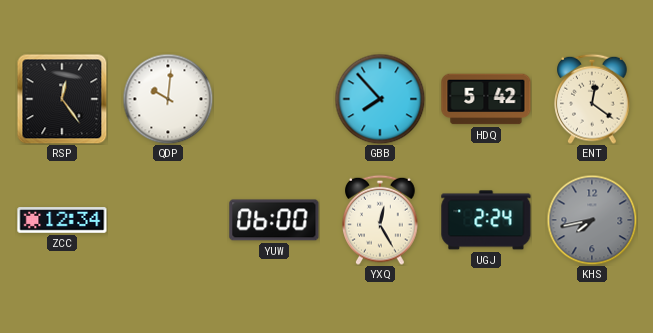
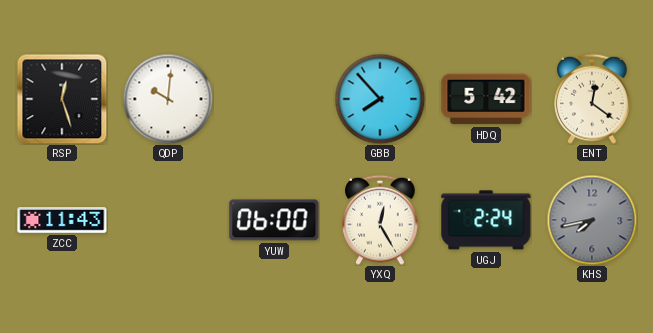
RSP: 12:24 -> 12:27 (62, 99)
ZCC: 12:34 -> 11:43 (62, 220)
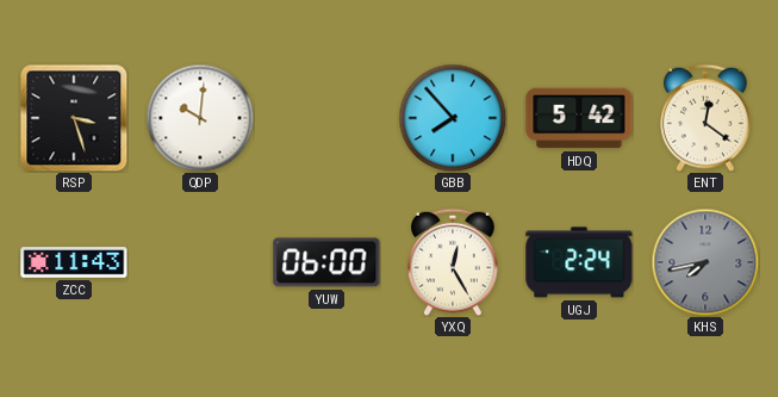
RSP: 12:27 -> 3:27 (74, 118)
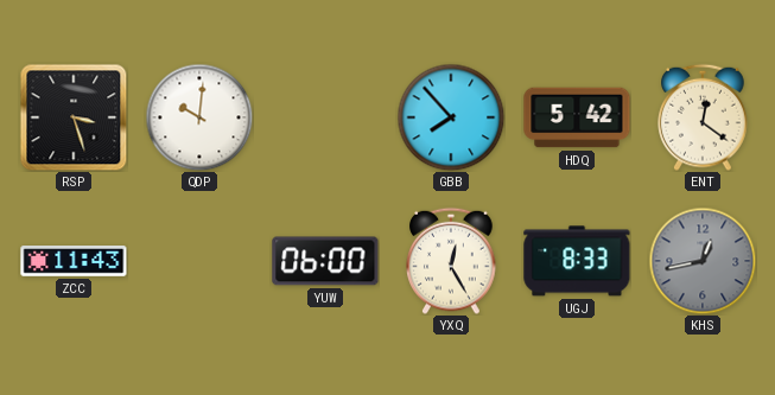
UGJ: 2:24 -> 8:33 (577, 261)
KHS: 7:43 -> 12:43 (703, 261)
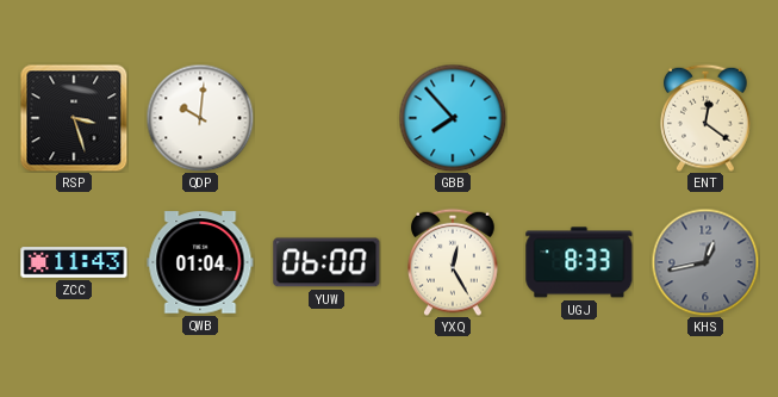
HDQ: 5:42 -> none (577, 117)
QWB: none -> 01:04 (200, 262)
